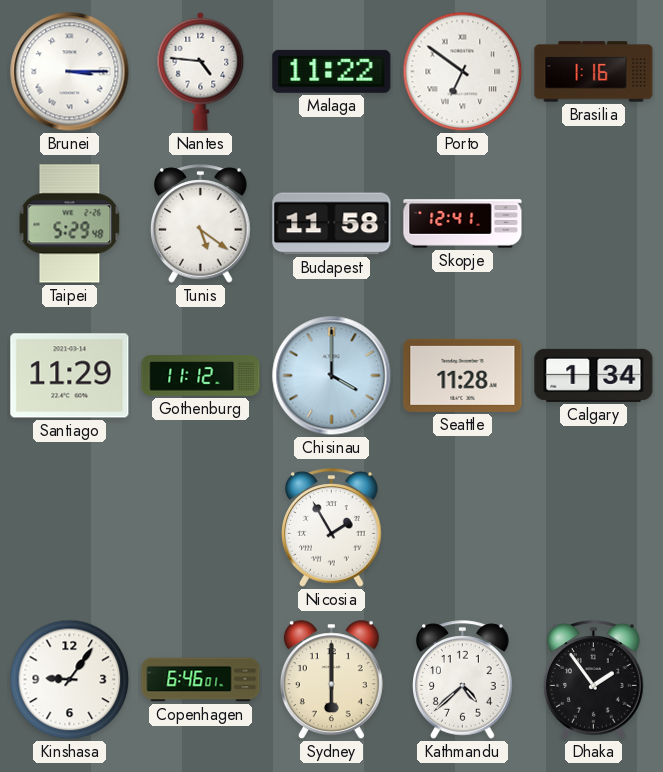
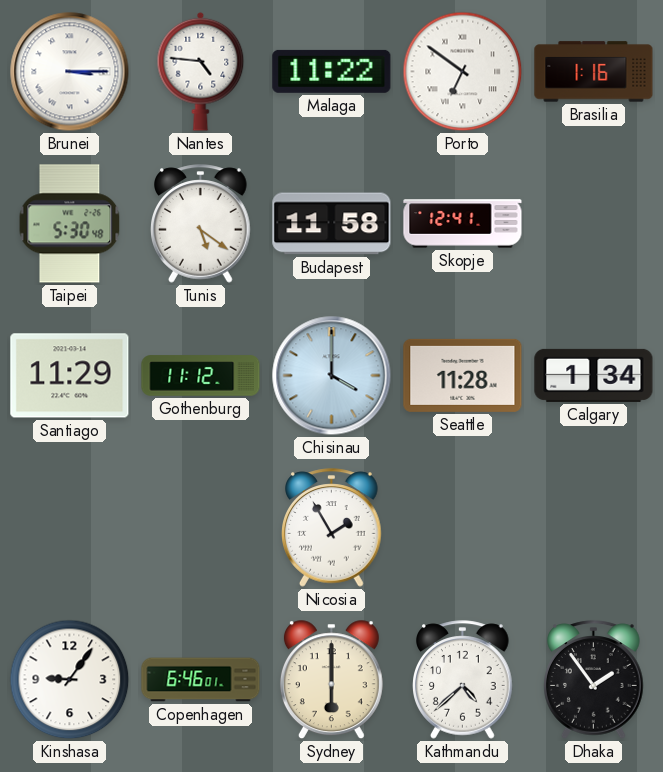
Taipei: 5:29 -> 5:30 (70, 224)
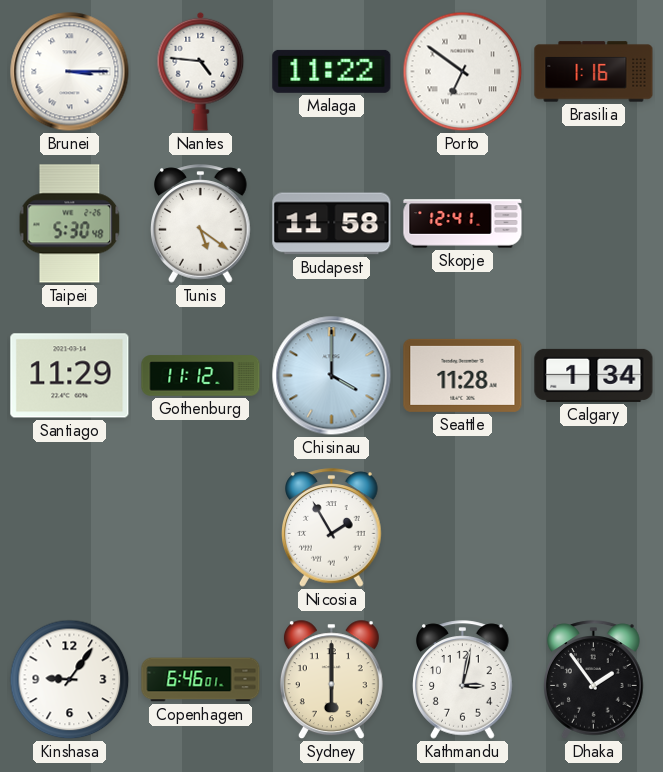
Kathmandu: 4:38 -> 3:02 (463, 680)
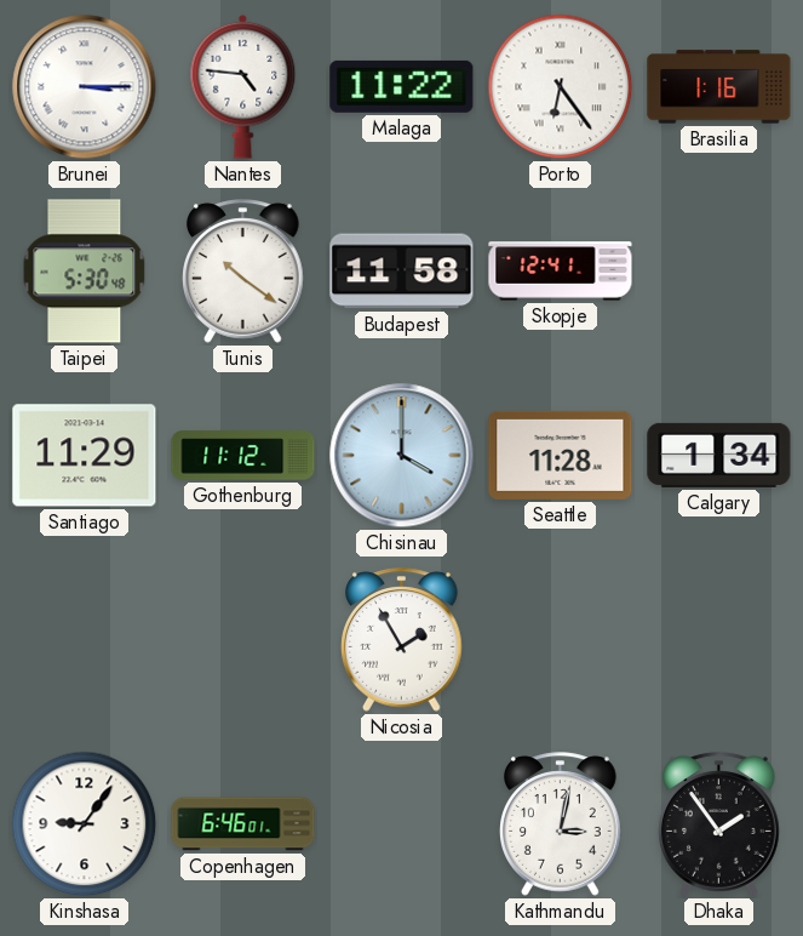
Porto: 6:51 -> 6:24 (561, 87)
Tunis: 5:21 -> 10:21 (243, 272)
Sydney: 6:00 -> none (331, 680)
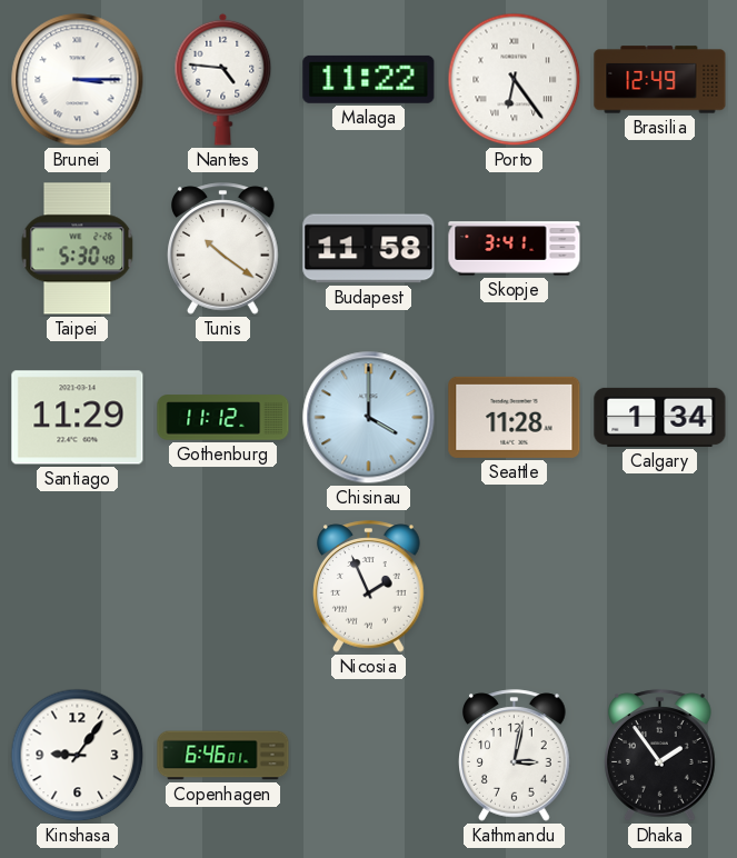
Brasilia: 1:16 -> 12:49 (660, 80)
Skopje: 12:41 -> 3:41 (515, 249)
Nicosia: 1:55 -> 1:56 (369, 587)
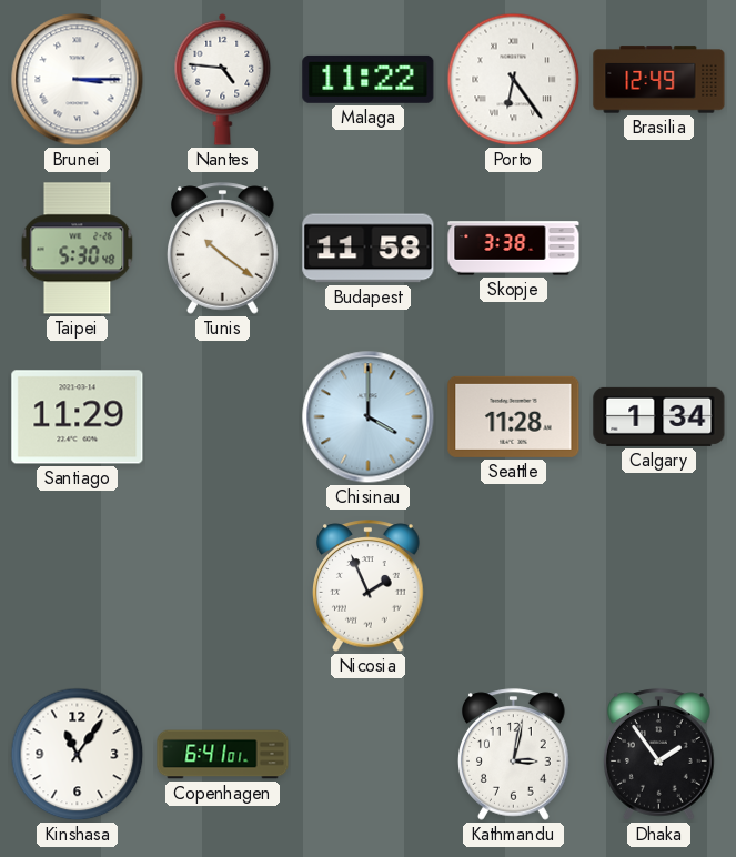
Skopje: 3:41 -> 3:38 (514, 249)
Gothenburg: 11:12 -> none (223, 418)
Kinshasa: 9:06 -> 11:06 (78, 755)
Copenhagen: 6:46 -> 6:41 (223, 755)
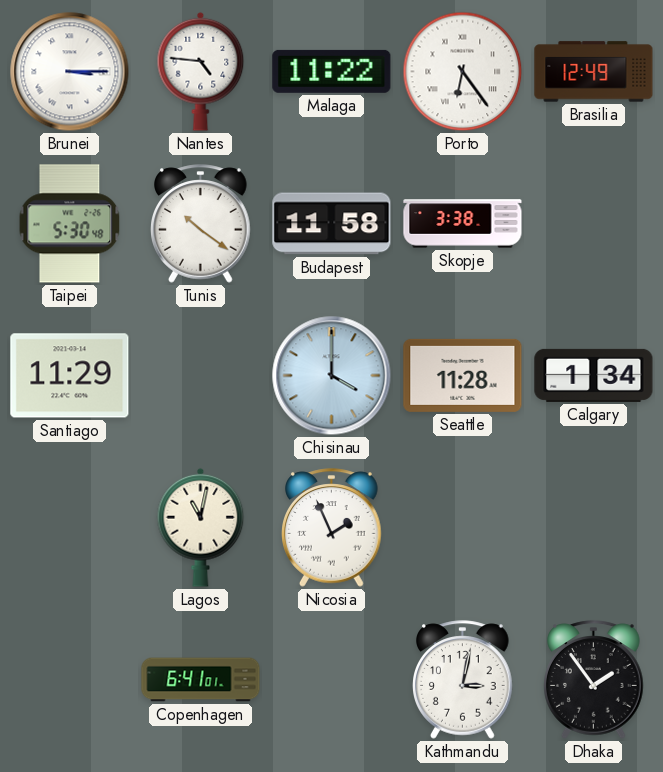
Lagos: none -> 11:02 (201, 527)
Kinshasa: 11:06 -> none (78, 755)
